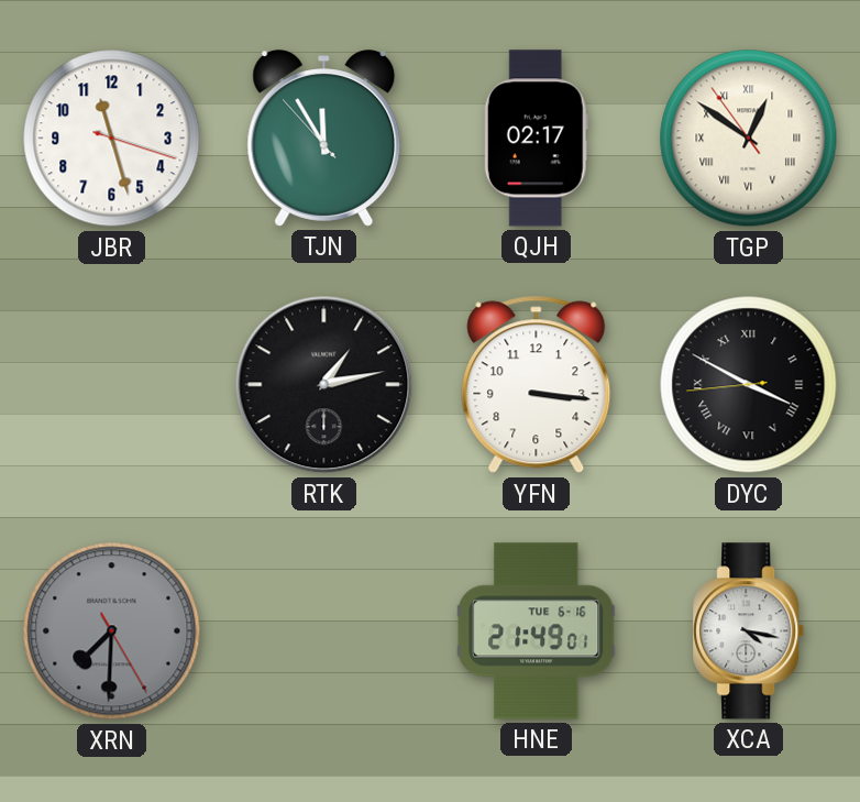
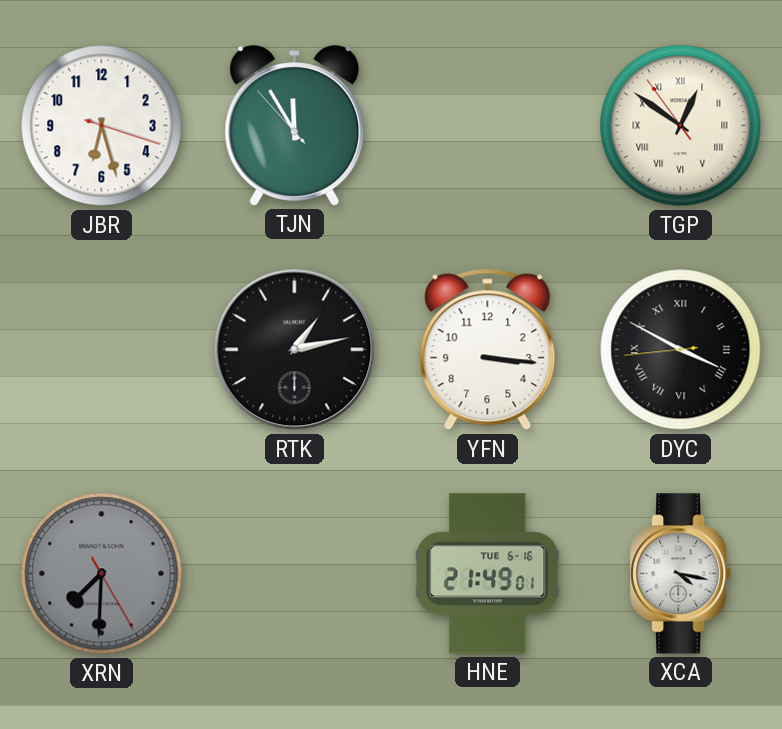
JBR: 11:27 -> 6:27 (102, 126)
QJH: 02:17 -> none (536, 139)
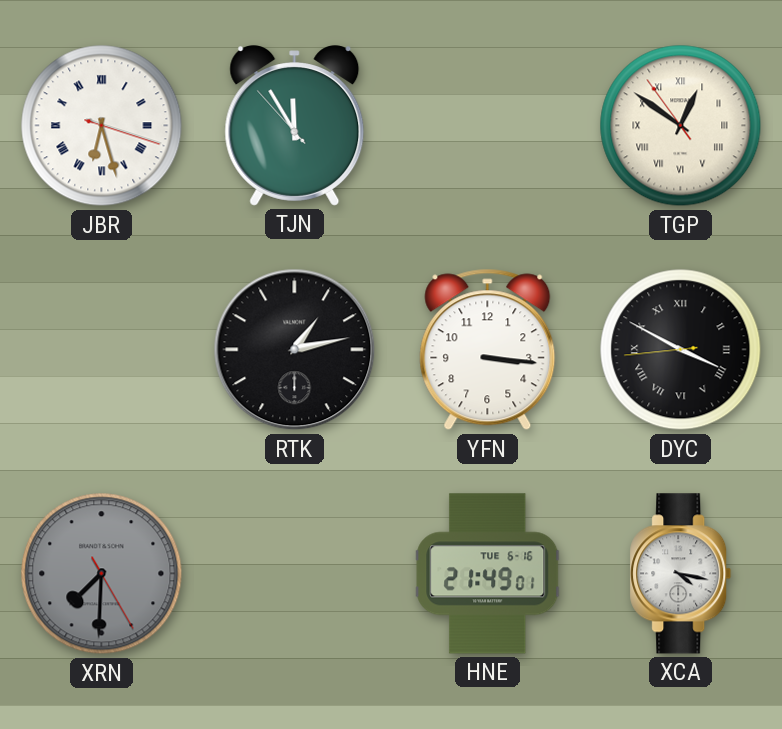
JBR numerals: Arabic -> Roman (102, 126)
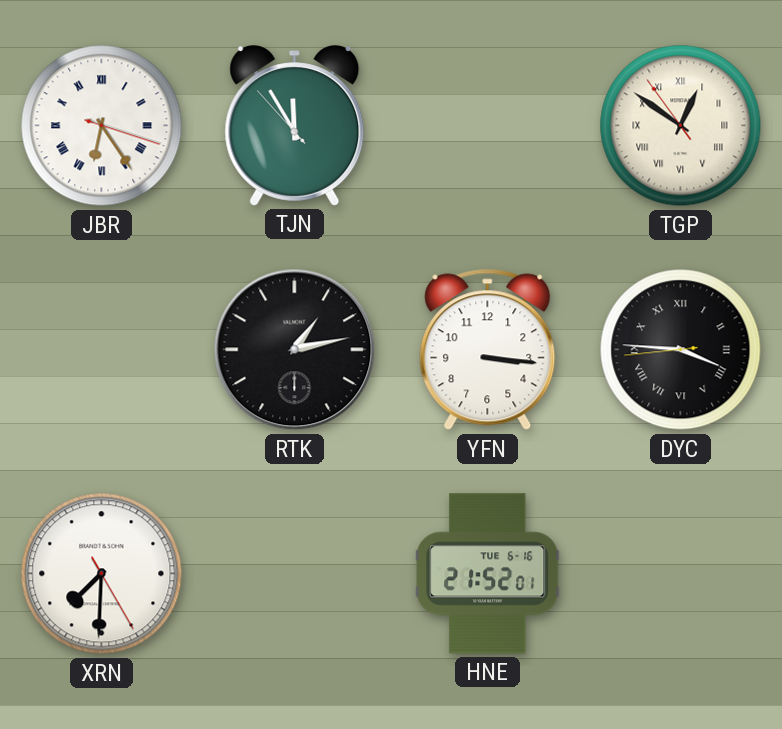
JBR: 6:27 -> 6:24 (102, 126)
DYC: 3:49 -> 3:45 (681, 350)
XRN dial: grey -> white (102, 574)
HNE: 21:49 -> 21:52 (488, 574)
XCA: 4:17 -> none (681, 574)
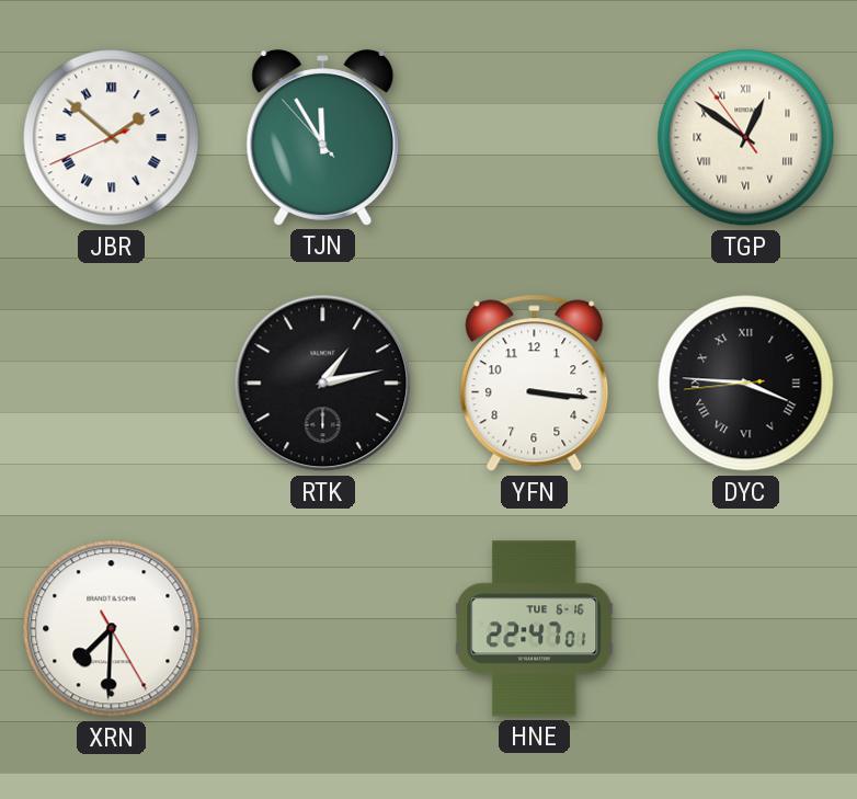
JBR: 6:24 -> 1:51 (112, 138)
HNE: 21:52 -> 22:47 (535, 629)
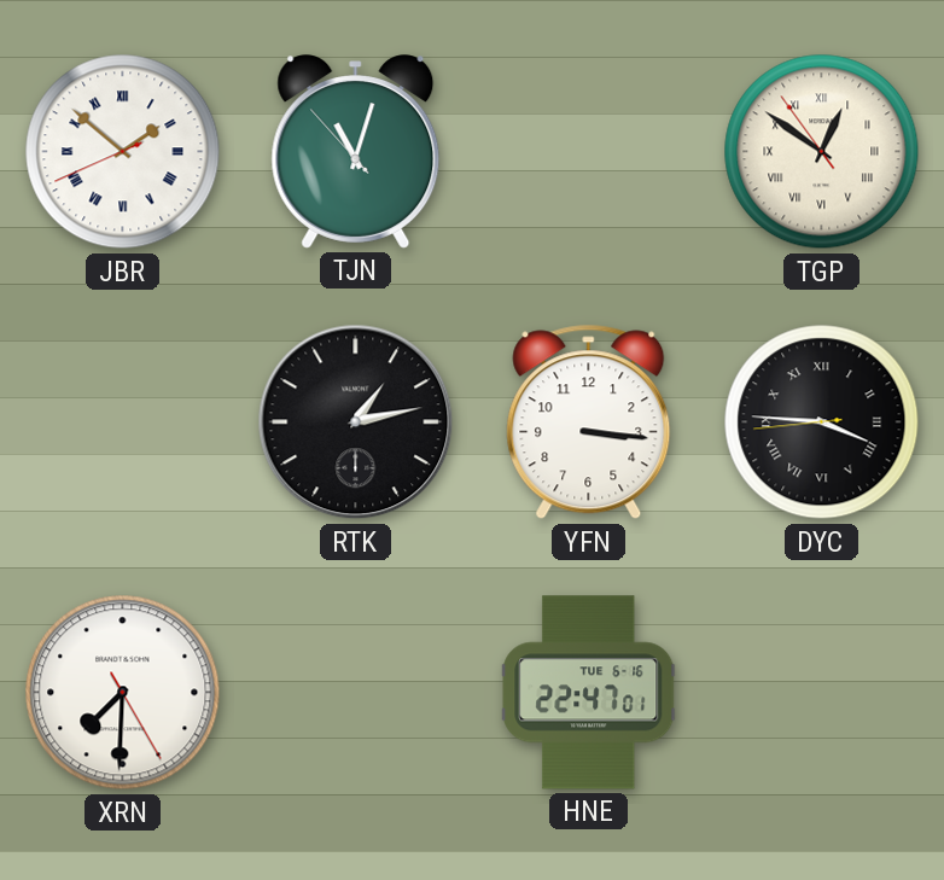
TJN: 11:54 -> 11:02 (356, 152)
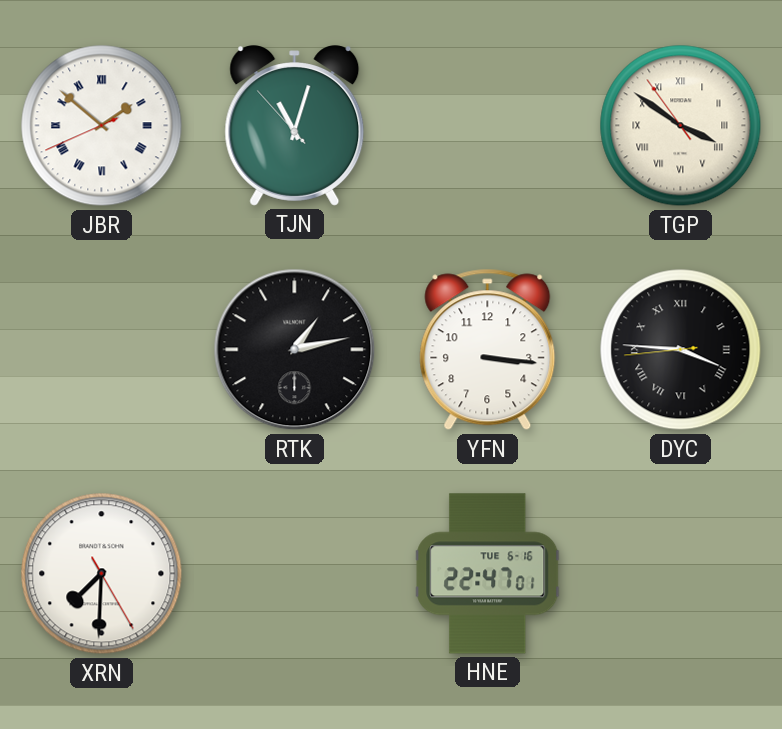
TGP: 12:50 -> 3:50 (681, 126)
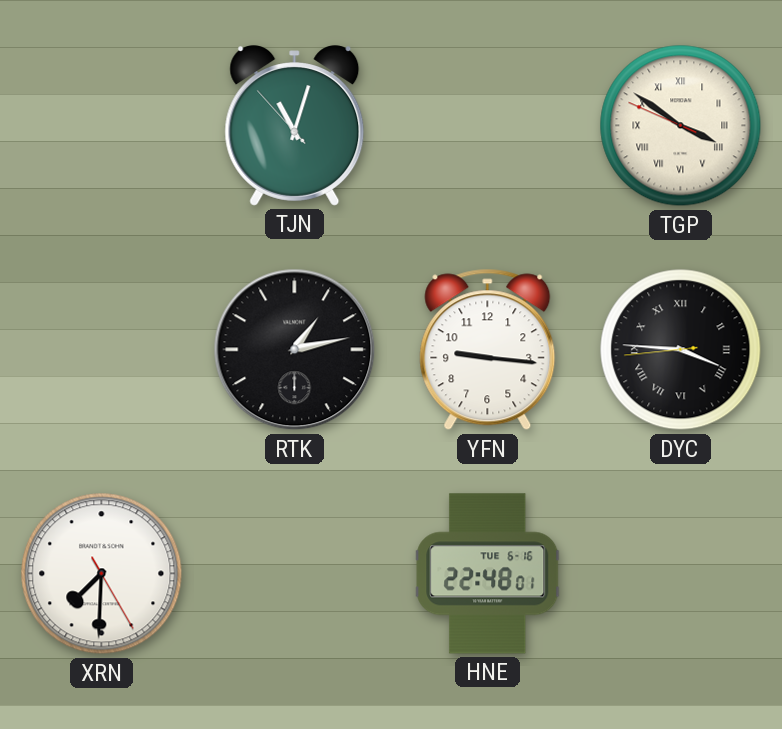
JBR: 1:51 -> none (102, 126)
TGP: 3:50:54 -> 3:50:49 (681, 126)
YFN: 3:16 -> 9:16 (488, 350)
HNE: 22:47 -> 22:48 (488, 574)
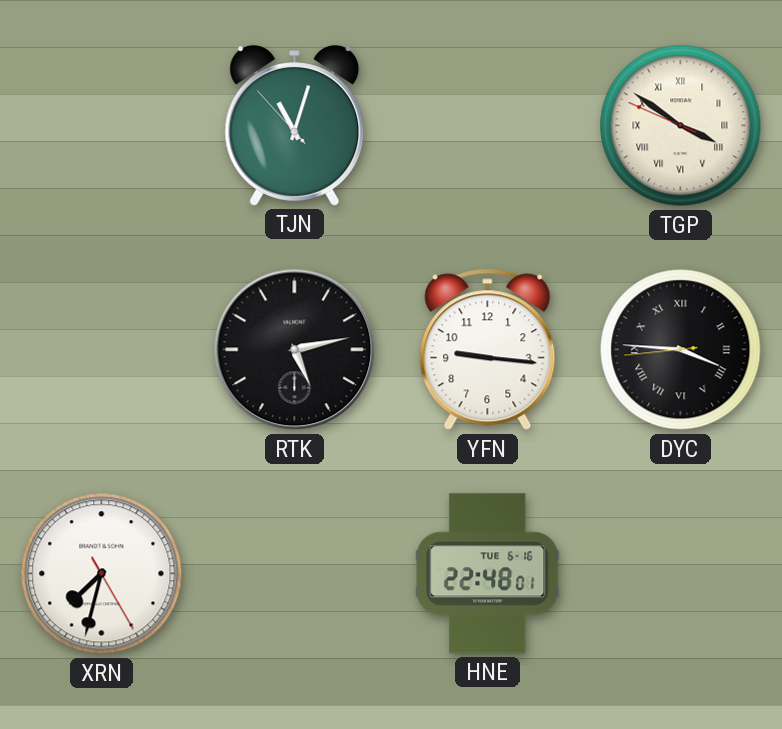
RTK: 1:13 -> 5:13 (295, 350)
XRN: 7:30 -> 7:32 (102, 574)
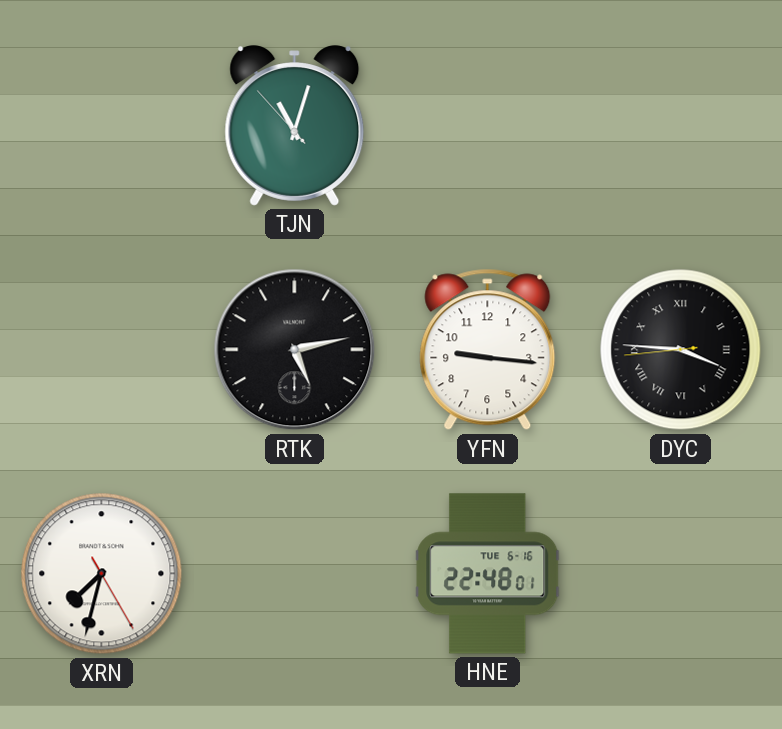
TGP: 3:50 -> none (681, 126)
